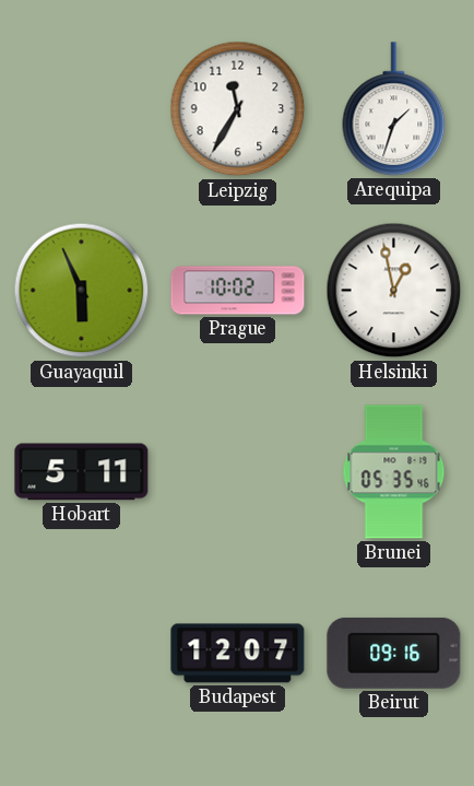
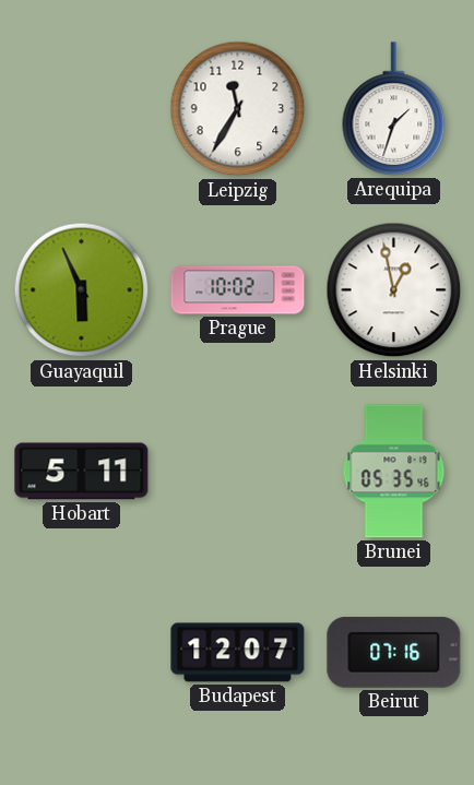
Beirut: 09:16 -> 07:16 (394, 652)
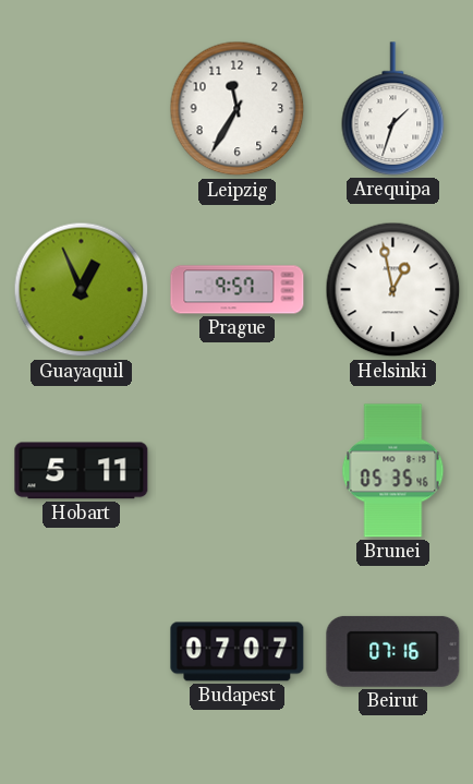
Guayaquil: 5:56 -> 12:56 (82, 290)
Prague: 10:02 -> 9:57 (238, 290)
Budapest: 12:07 -> 07:07 (238, 652)
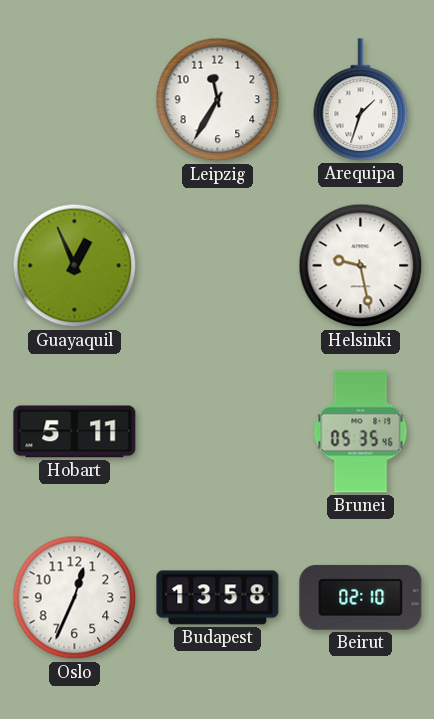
Prague: 9:57 -> none (238, 290)
Helsinki: 12:58 -> 9:28 (361, 266)
Oslo: none -> 12:34 (75, 598)
Budapest: 07:07 -> 13:58 (218, 598)
Beirut: 07:16 -> 02:10 (361, 597)
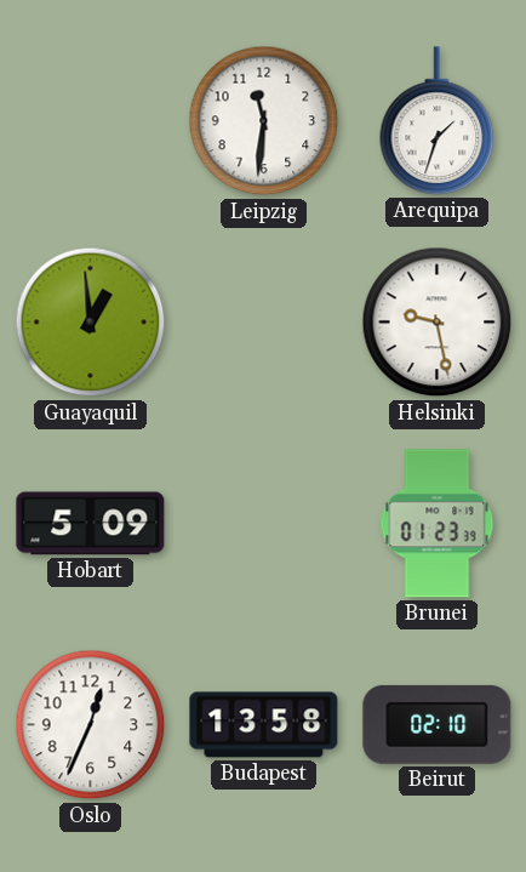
Leipzig: 11:35 -> 11:31 (264, 121)
Guayaquil: 12:56 -> 12:59 (91, 323)
Hobart: 5:11 -> 5:09 (91, 524)
Brunei: 05:35 -> 01:23 (438, 524)
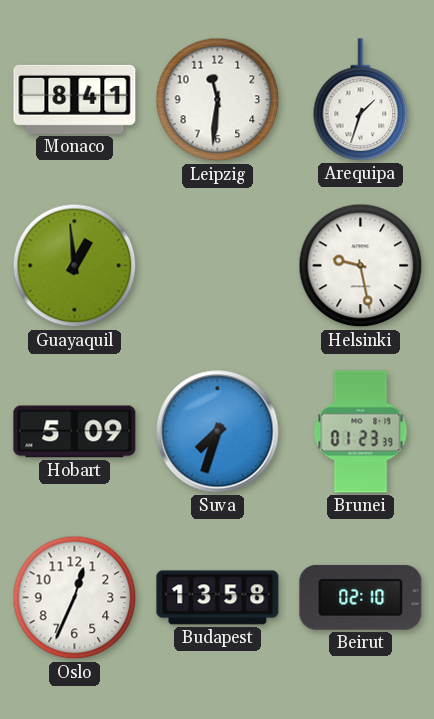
Monaco: none -> 8:41 (75, 99)
Suva: none -> 7:33 (218, 432)
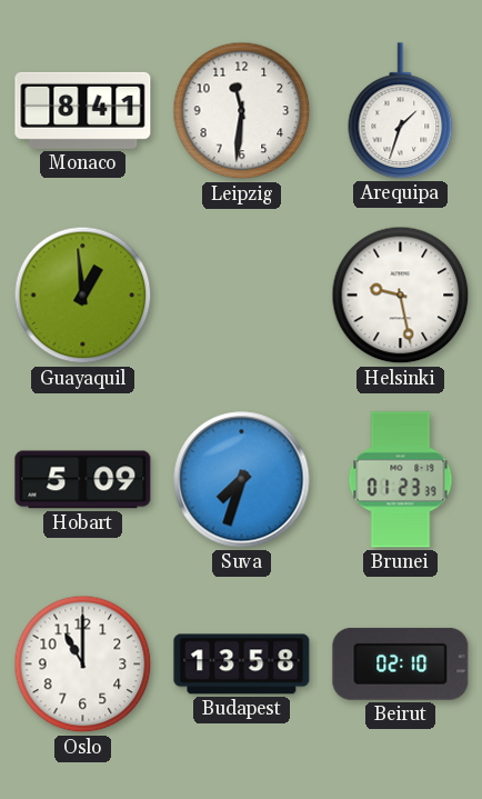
Oslo: 12:34 -> 11:00 (83, 665)
